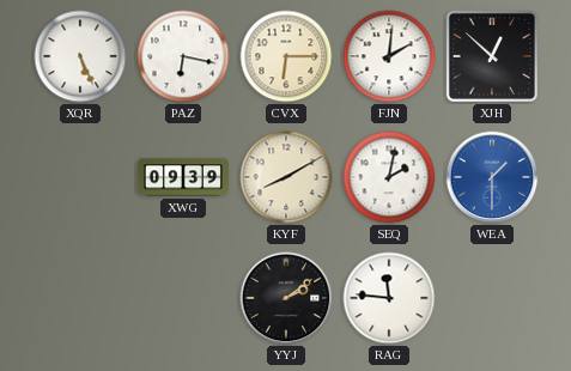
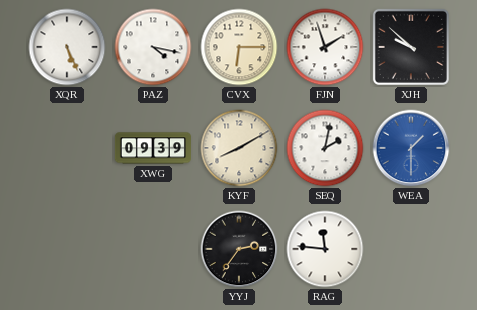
PAZ: 6:17 -> 4:17 (153, 47)
FJN: 2:01 -> 1:57 (325, 47)
XJH: 12:52 -> 9:52 (411, 47)
YYJ: 2:09 -> 2:36 (239, 249)
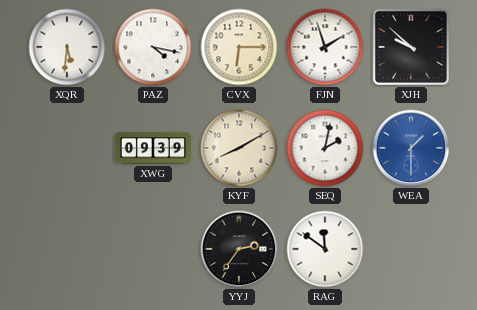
XQR: 5:26 -> 5:31 (67, 47)
RAG: 11:46 -> 11:51 (325, 249)
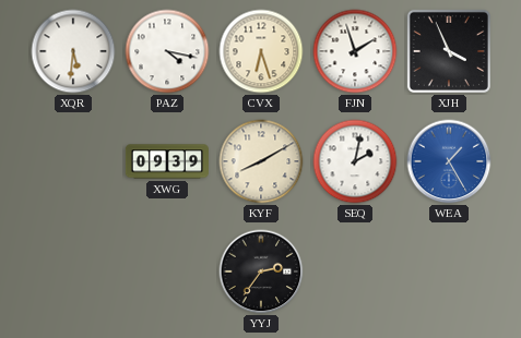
CVX: 6:15 -> 6:27 (261, 51)
XJH: 9:52 -> 3:56 (449, 51)
WEA: 1:30 -> 1:25 (449, 161)
RAG: 11:51 -> none (325, 249)
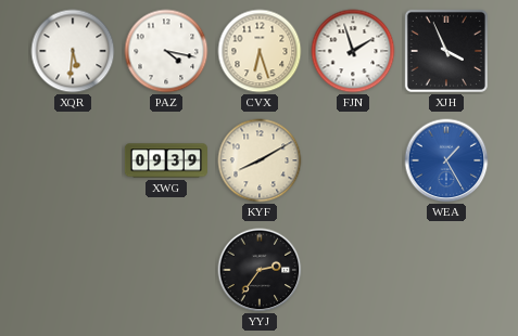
SEQ: 2:02 -> none (355, 161)
